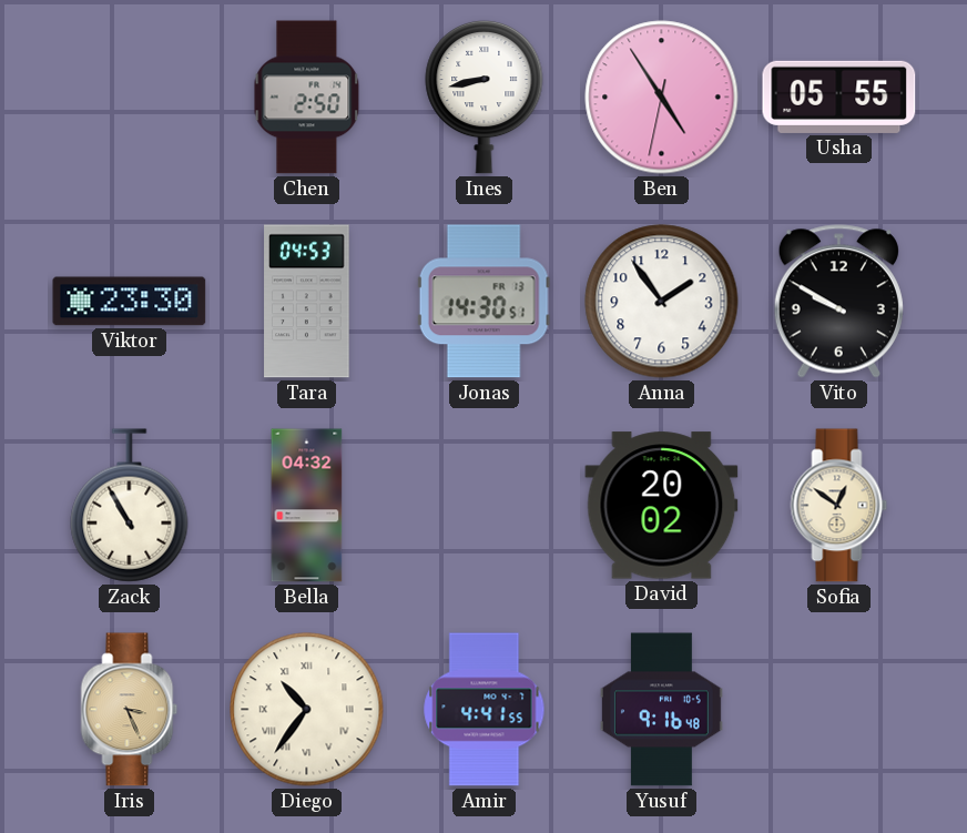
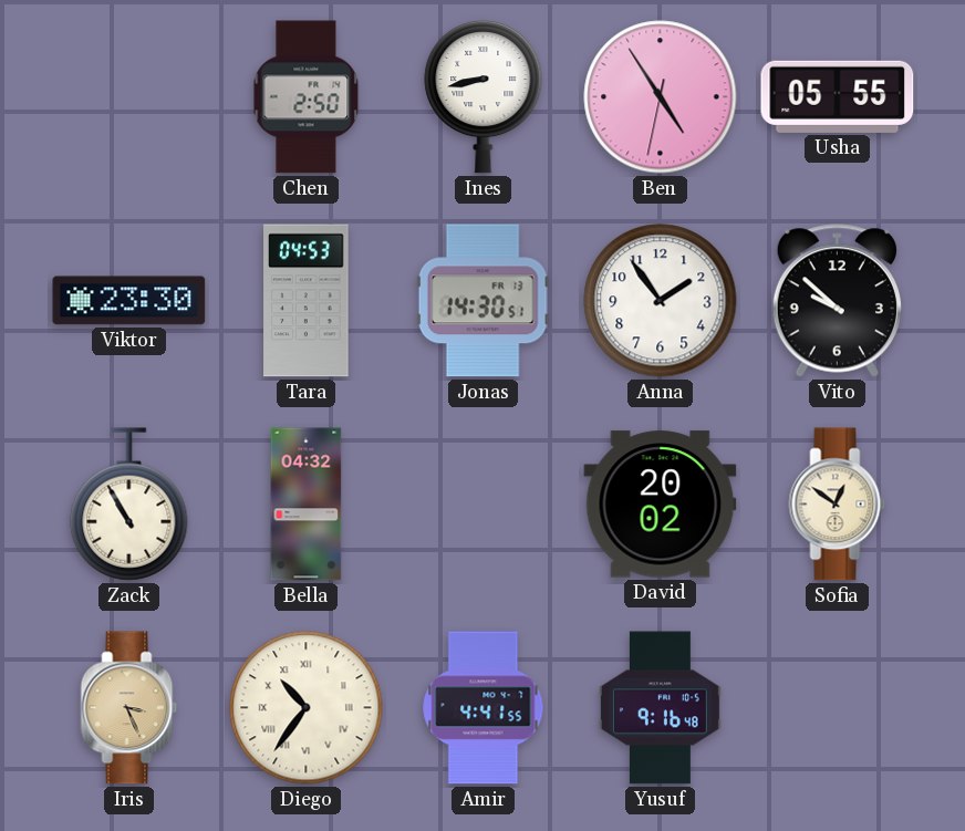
Vito: 9:50 -> 9:52 (837, 301)
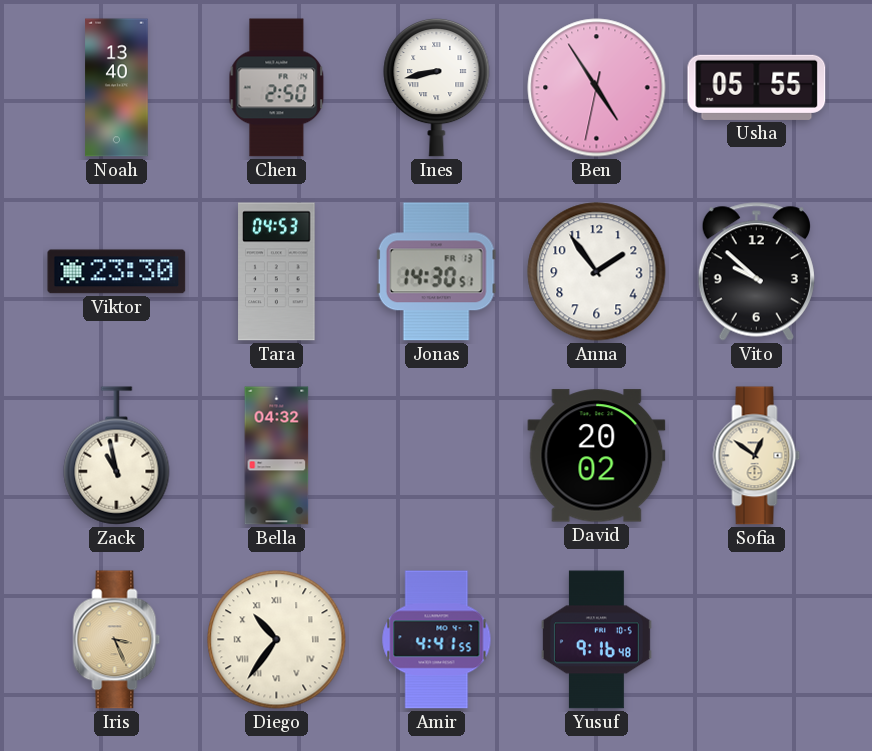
Noah: none -> 13:40 (117, 88)
Zack: 10:55 -> 10:58 (117, 456)
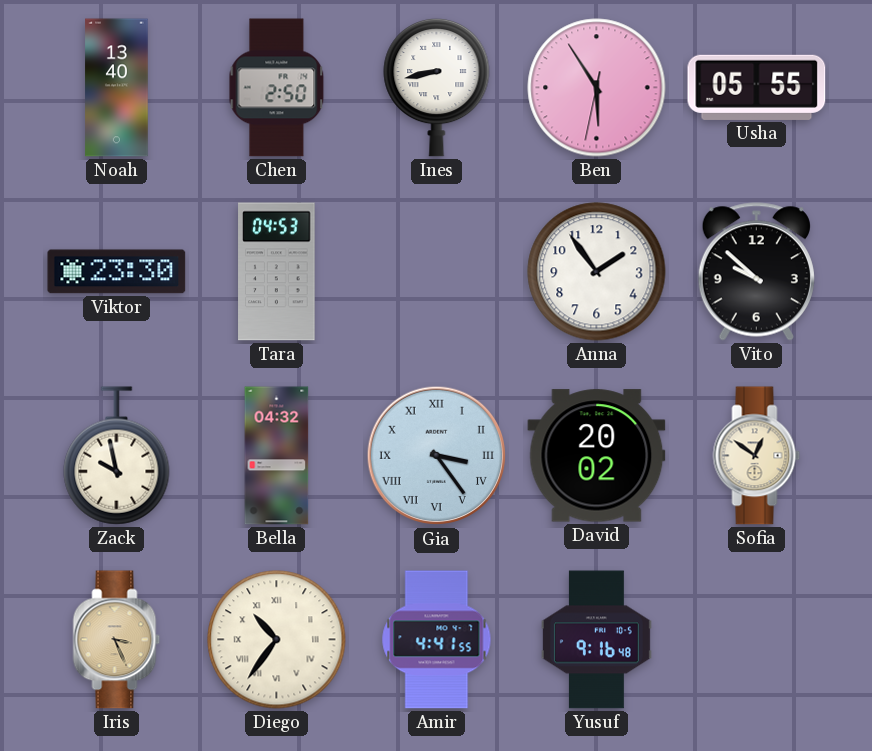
Ben: 4:54 -> 5:54 (597, 88)
Jonas: 14:30 -> none (436, 272)
Zack: 10:58 -> 9:58 (117, 456)
Gia: none -> 3:24 (437, 456)
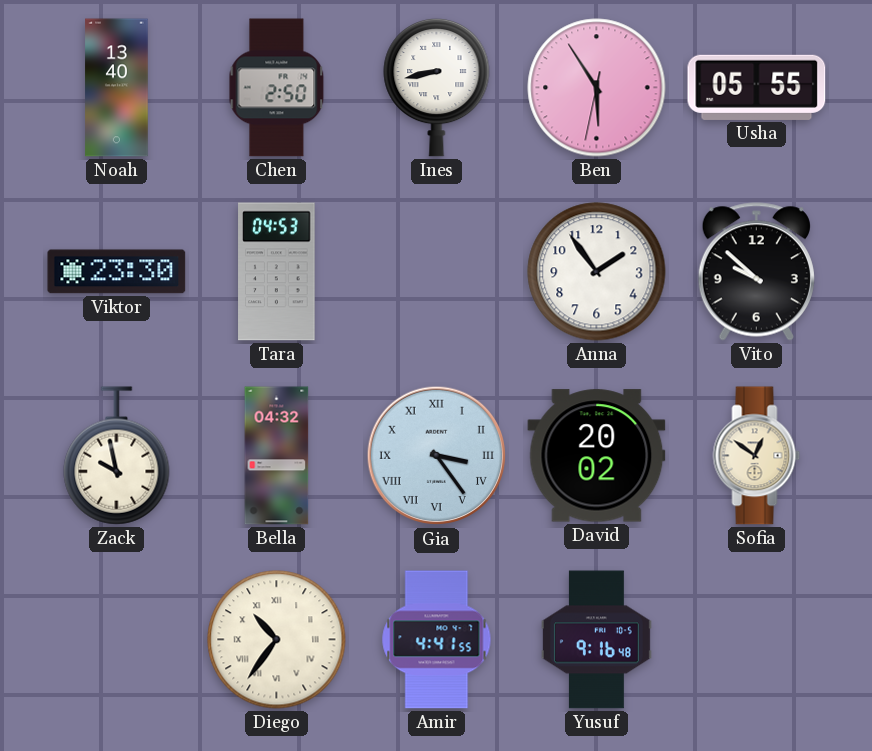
Iris: 3:26 -> none (117, 640)
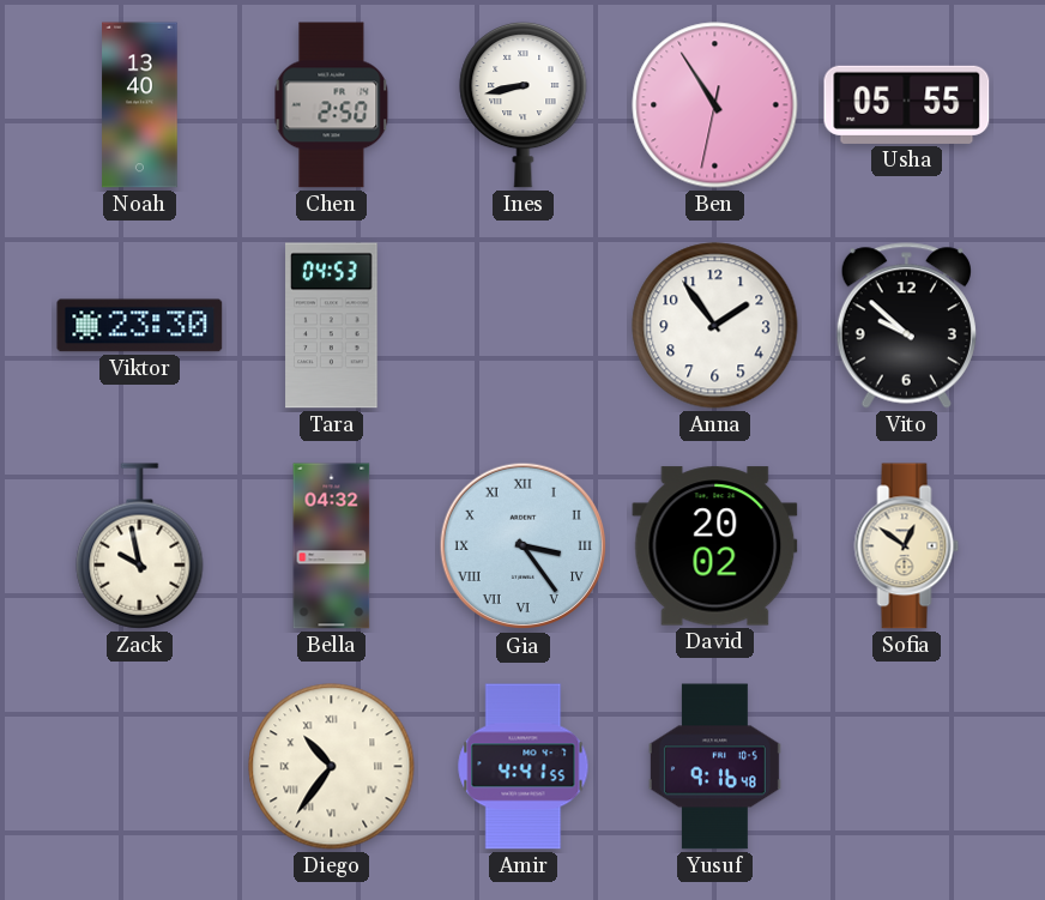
Ben: 5:54 -> 10:54 (715, 105)
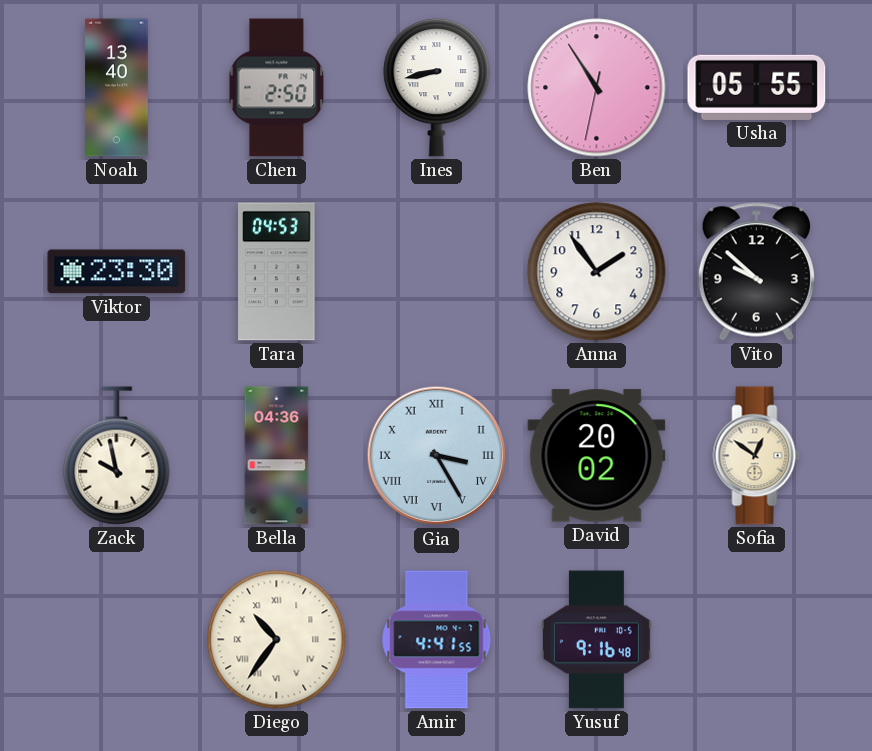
Bella: 04:32 -> 04:36 (277, 456)
Gia: 3:24 -> 3:25 (437, 456)
